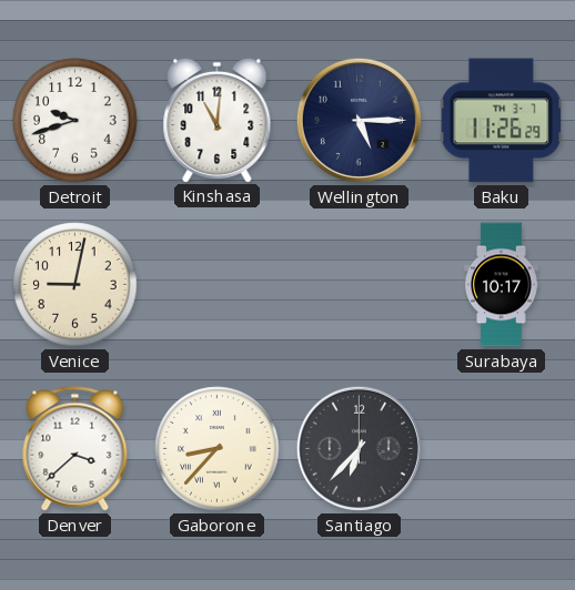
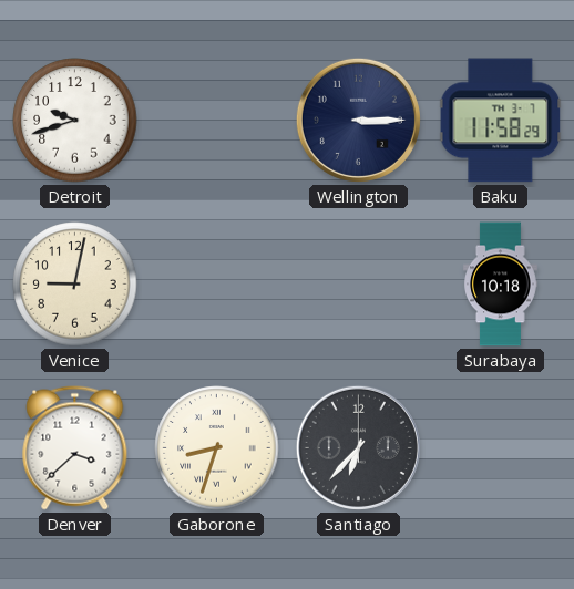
Kinshasa: 11:01 -> none (218, 120)
Wellington: 5:15 -> 3:15 (358, 120)
Baku: 11:26 -> 11:58 (501, 121)
Surabaya: 10:17 -> 10:18 (501, 285)
Gaborone: 8:37 -> 8:33 (217, 448)
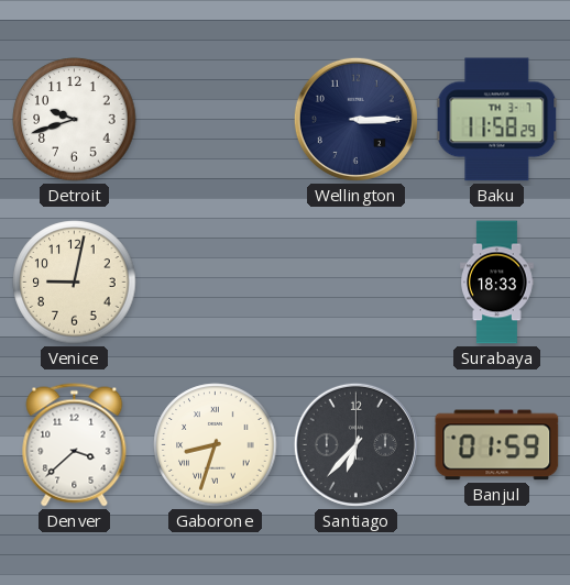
Surabaya: 10:18 -> 18:33 (497, 283)
Banjul: none -> 01:59 (497, 445)
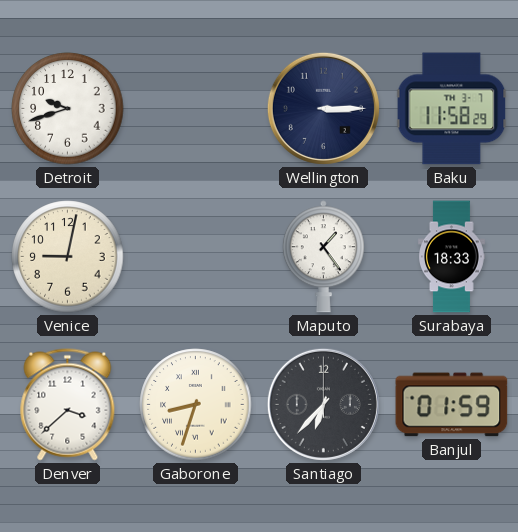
Maputo: none -> 1:24 (323, 257)
